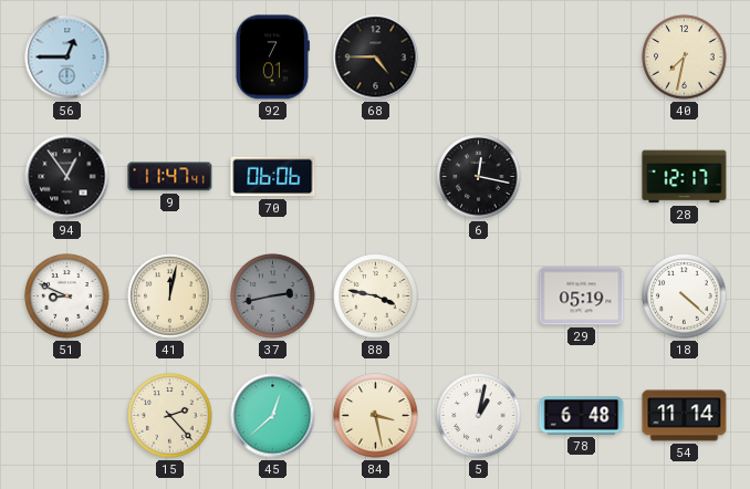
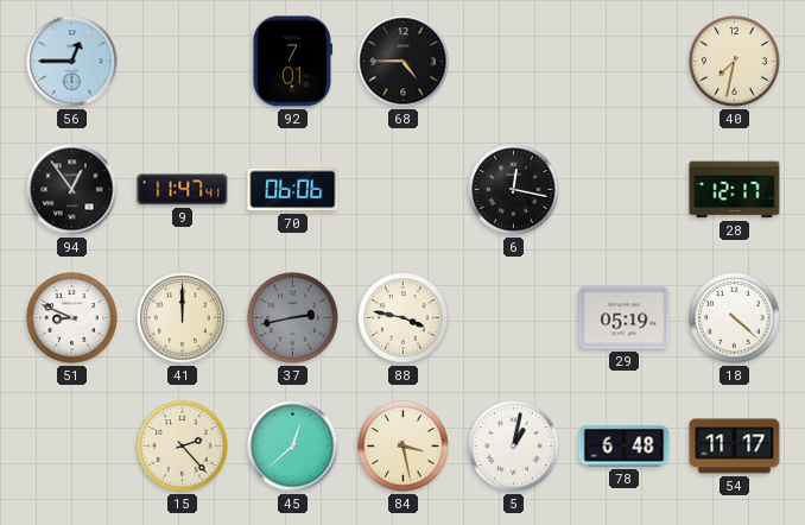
41: 12:02 -> 12:00 (183, 318)
54: 11:14 -> 11:17 (735, 447)
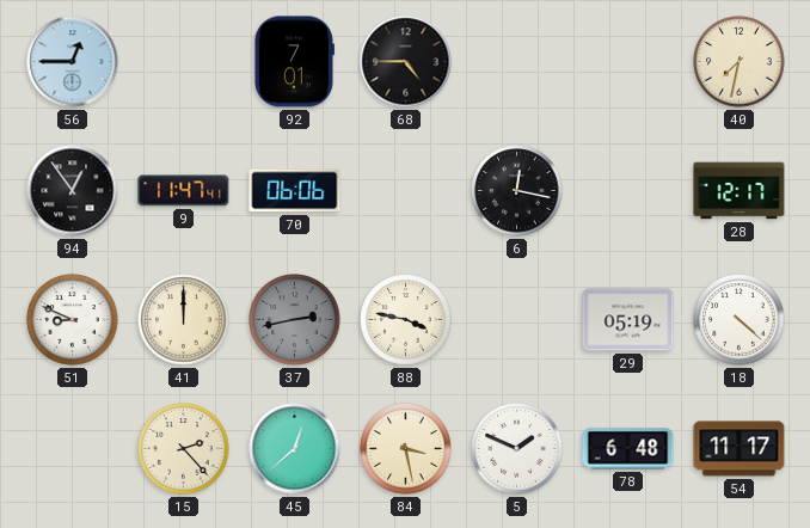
5: 1:02 -> 1:49 (517, 449)
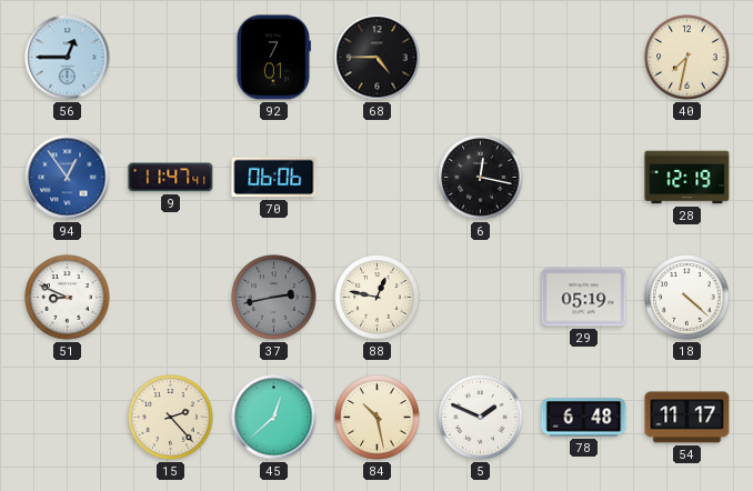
94 dial: black -> blue (68, 178)
28: 12:17 -> 12:19 (687, 178)
41: 12:00 -> none (184, 320)
88: 3:47 -> 12:47 (378, 298)
84: 3:28 -> 10:28 (378, 418)
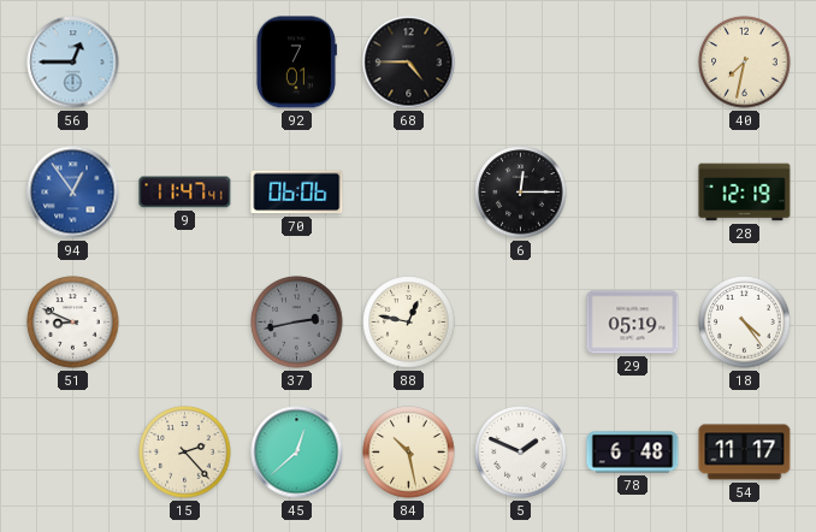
6: 12:17 -> 12:15 (521, 193)
18: 4:22 -> 4:24 (745, 323)
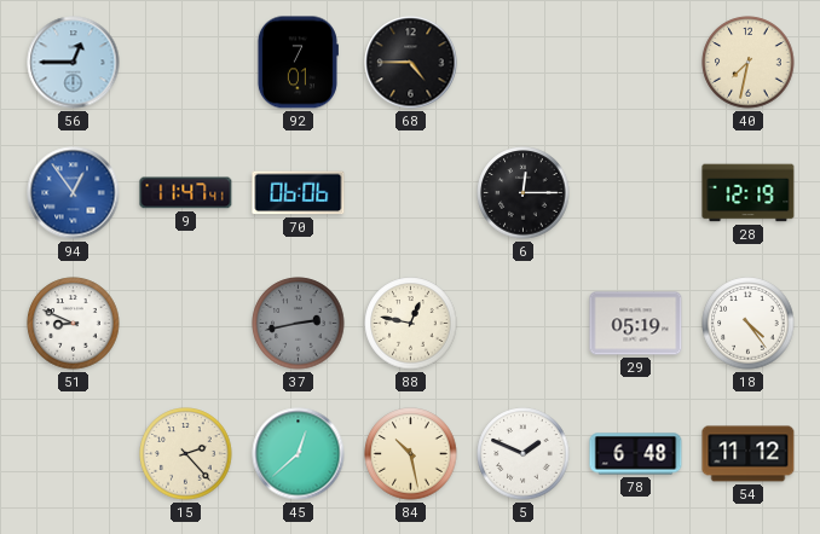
54: 11:17 -> 11:12 (749, 454)
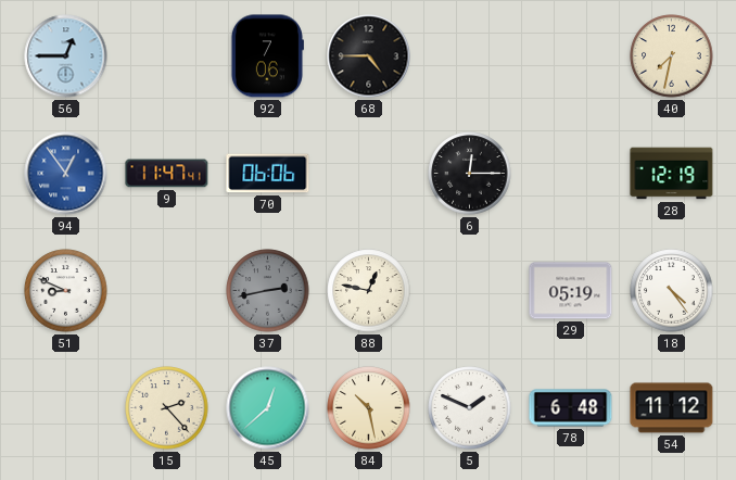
92: 7:01 -> 7:06 (267, 56)
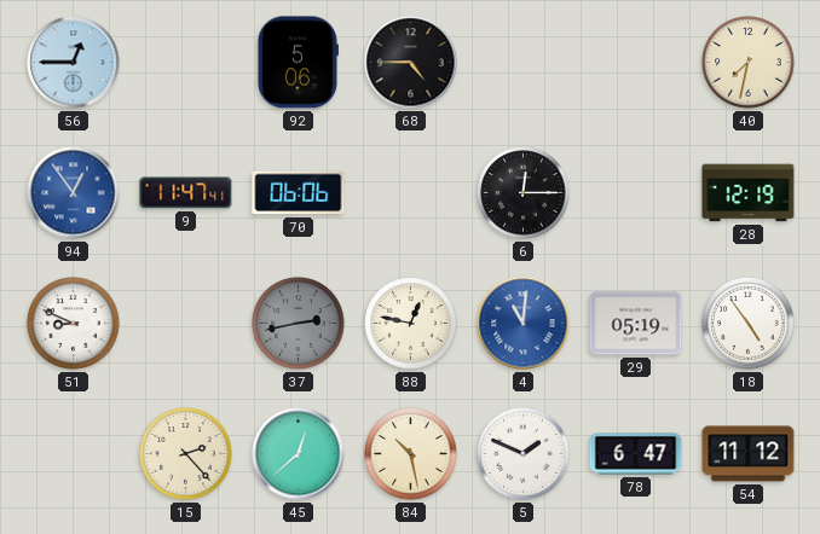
92: 7:06 -> 5:06 (298, 63)
4: none -> 11:01 (524, 324)
18: 4:24 -> 4:54 (749, 324)
78: 6:48 -> 6:47 (636, 454)
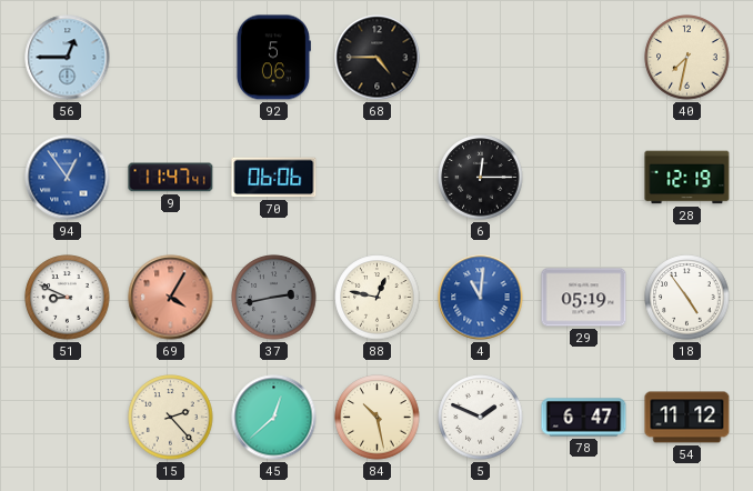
69: none -> 4:05 (171, 298)
